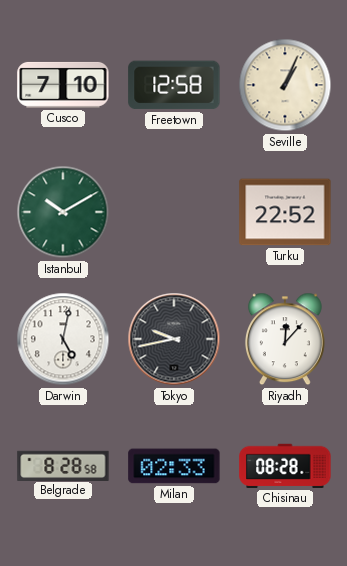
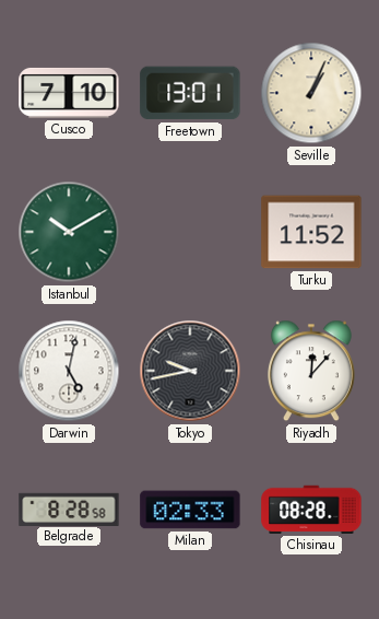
Freetown: 12:58 -> 13:01 (190, 93)
Turku: 22:52 -> 11:52 (311, 232)
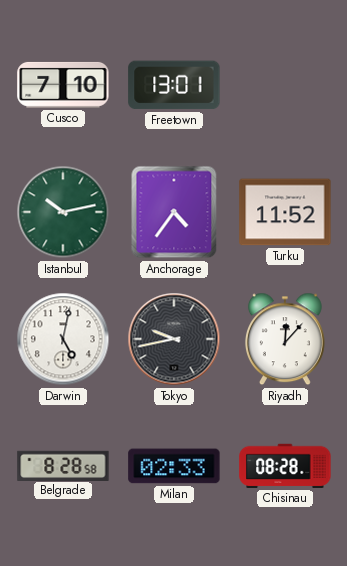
Seville: 1:04 -> none (311, 93)
Istanbul: 10:10 -> 10:13 (63, 212)
Anchorage: none -> 4:36 (174, 212)
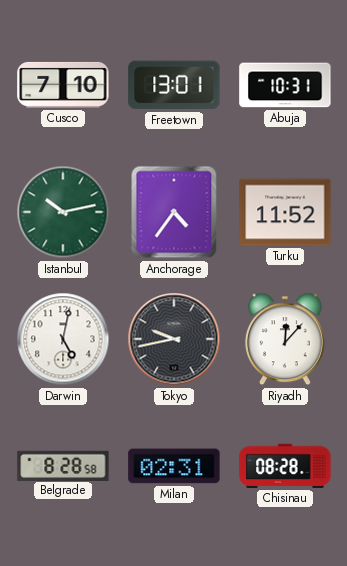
Abuja: none -> 10:31 (285, 85)
Milan: 02:33 -> 02:31 (174, 466)
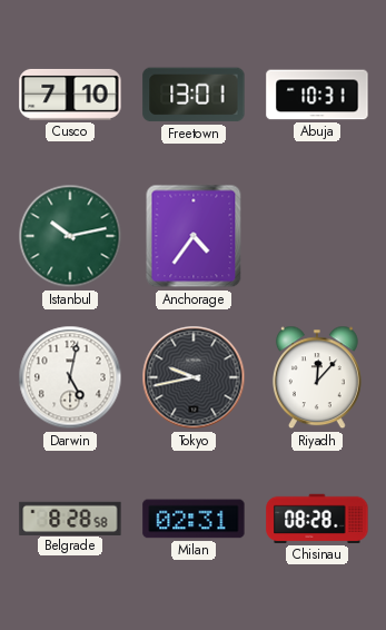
Turku: 11:52 -> none (285, 212)
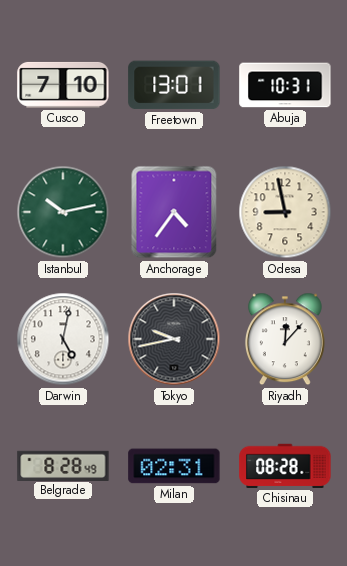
Odesa: none -> 8:58 (285, 212)
Belgrade: 8:28:58 -> 8:28:49 (63, 465)
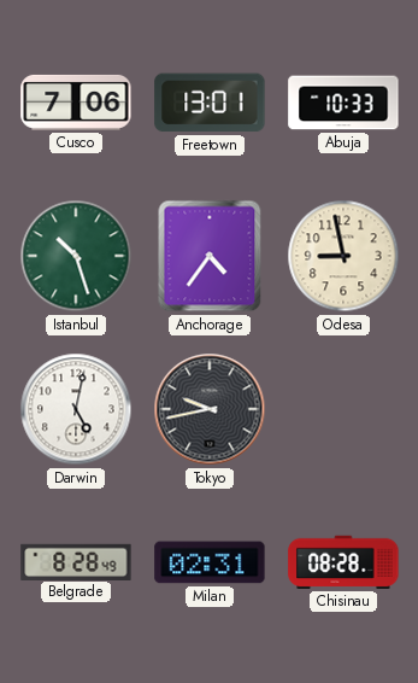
Cusco: 7:10 -> 7:06 (76, 103)
Abuja: 10:31 -> 10:33 (343, 103)
Istanbul: 10:13 -> 10:27 (76, 256)
Riyadh: 12:07 -> none (285, 339)
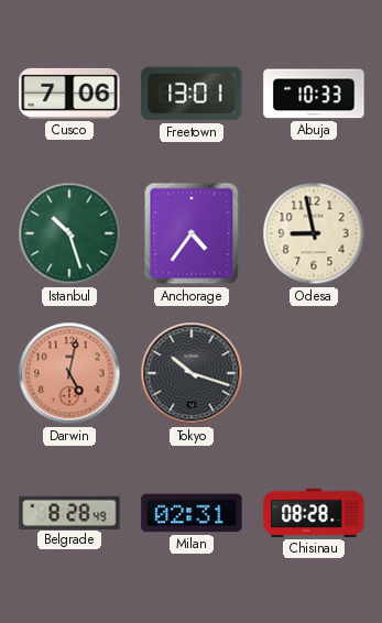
Darwin dial: white -> salmon (69, 373)
Tokyo: 9:43 -> 10:18 (192, 373)
